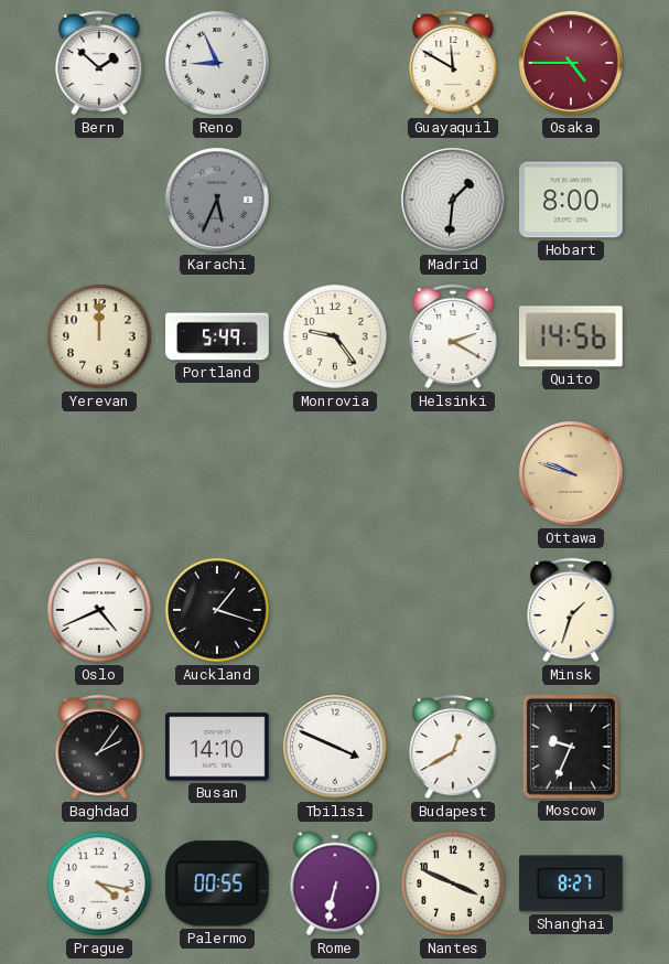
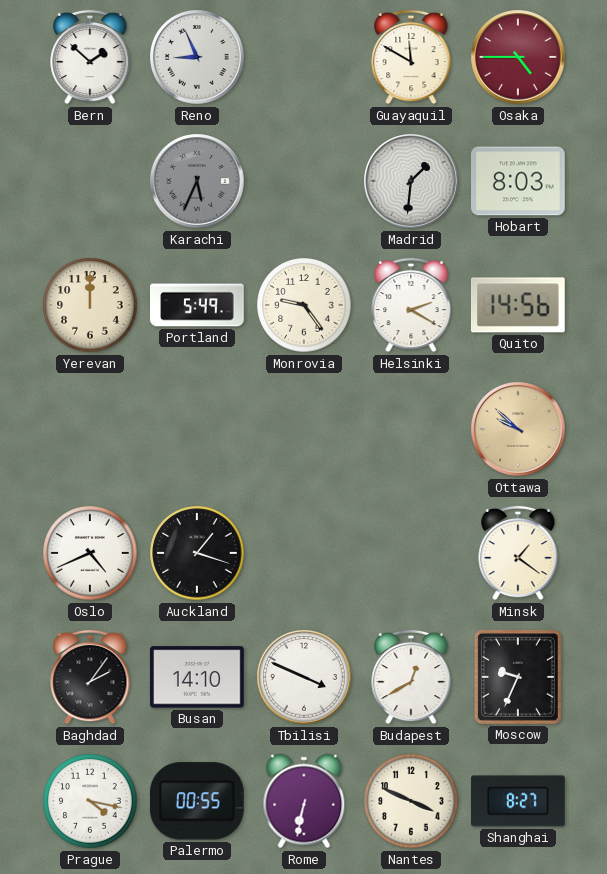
Hobart: 8:00 -> 8:03 (519, 181)
Ottawa: 9:48 -> 9:52 (518, 429)
Minsk: 1:33 -> 1:21 (518, 553)
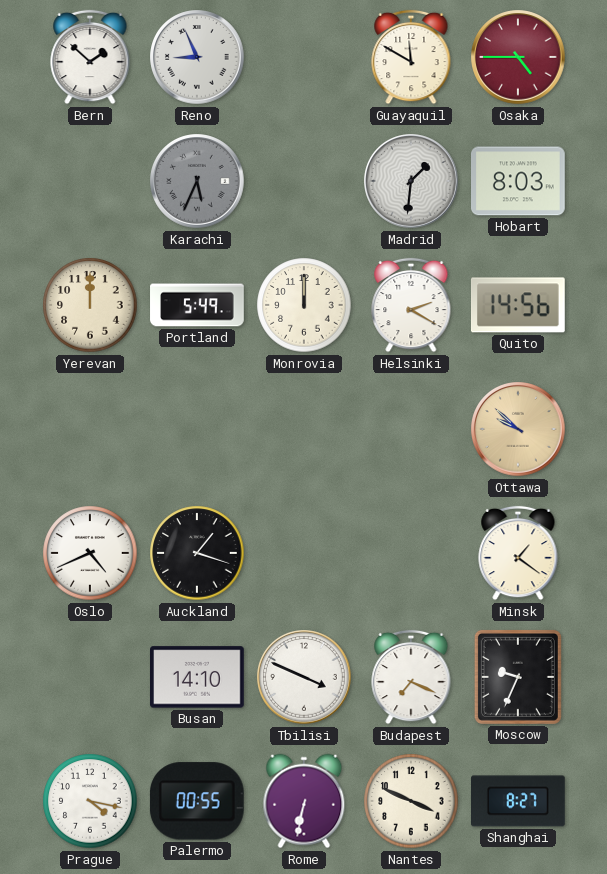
Monrovia: 9:24 -> 12:00 (304, 305)
Baghdad: 2:06 -> none (90, 677)
Budapest: 12:40 -> 7:19 (411, 677)
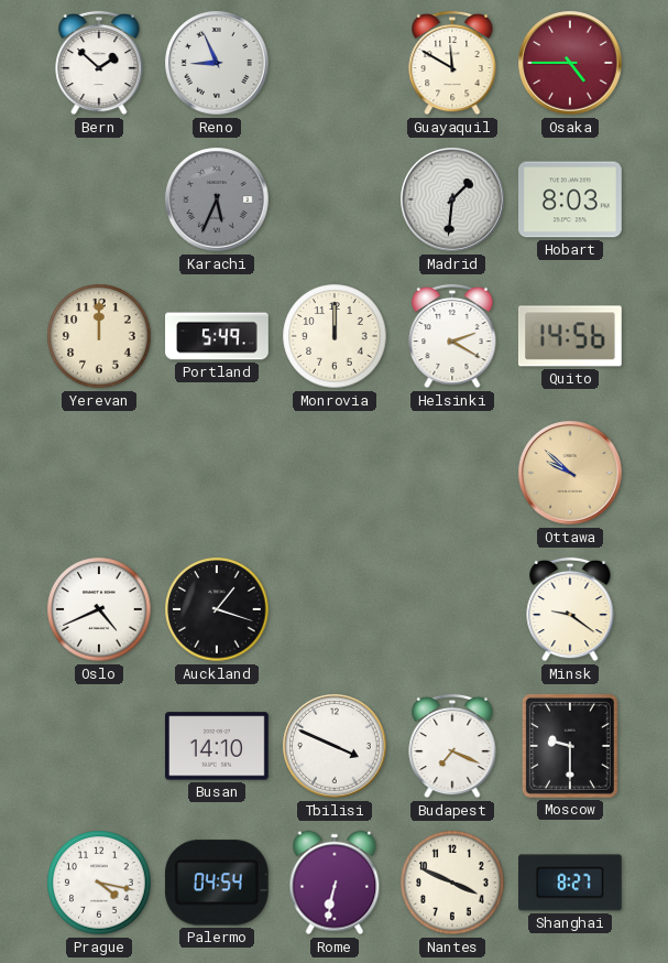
Minsk: 1:21 -> 9:21 (570, 609)
Moscow: 9:34 -> 9:30 (570, 746)
Palermo: 00:55 -> 04:54 (217, 883)
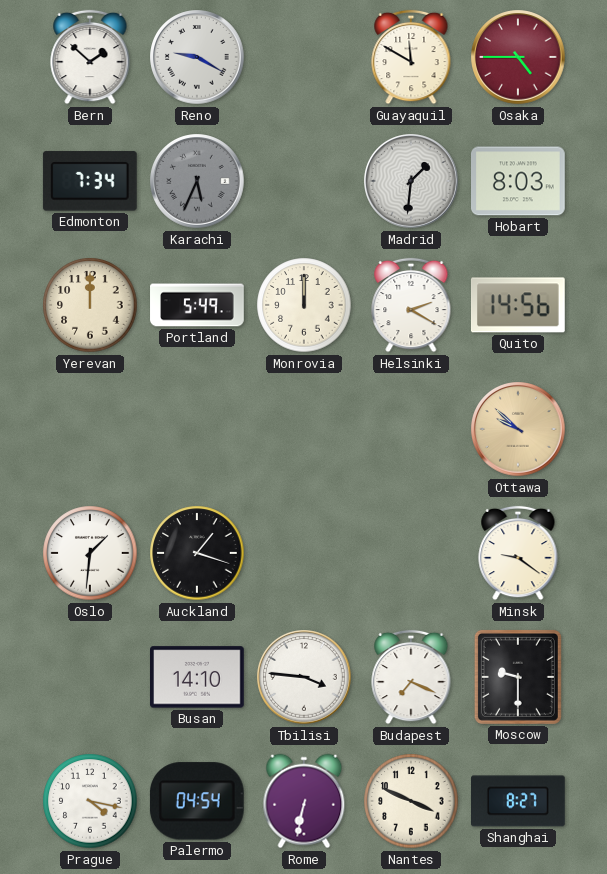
Reno: 8:56 -> 9:20 (197, 57)
Edmonton: none -> 7:34 (90, 181)
Oslo: 4:41 -> 1:31 (90, 553)
Tbilisi: 3:49 -> 3:46 (304, 677)
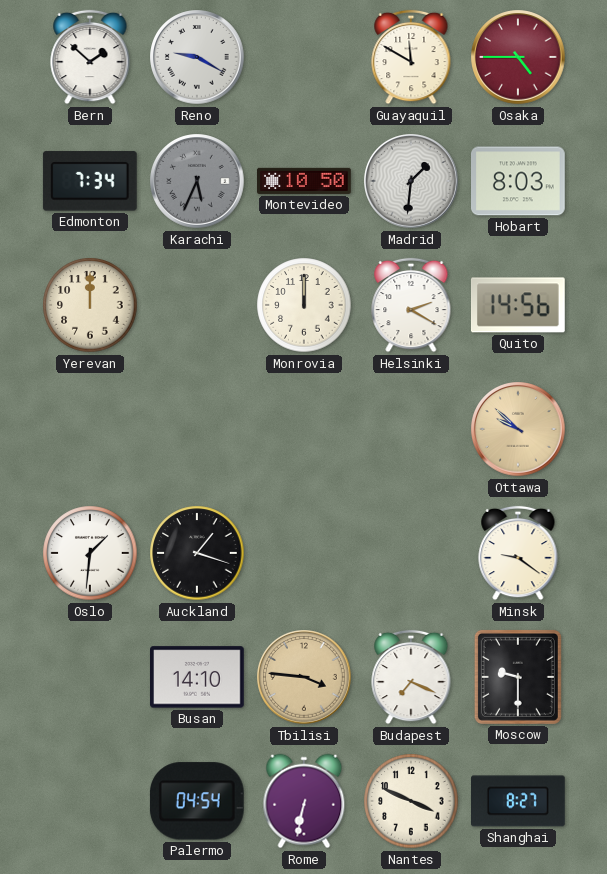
Montevideo: none -> 10:50 (305, 181)
Portland: 5:49 -> none (197, 305)
Tbilisi dial: white -> champagne (304, 677)
Prague: 4:17 -> none (90, 801)
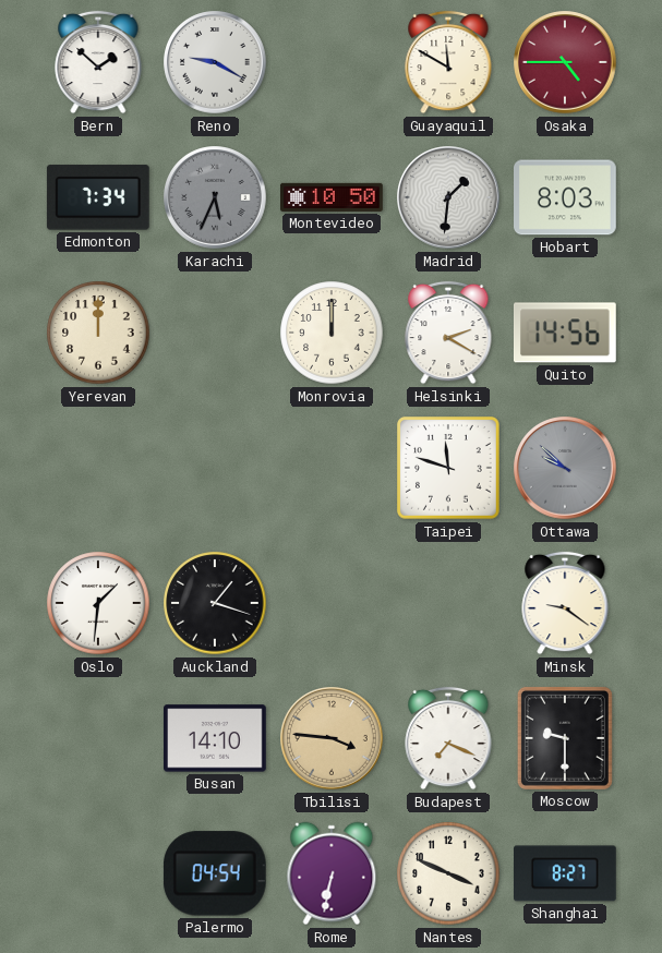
Taipei: none -> 11:48 (449, 469)
Ottawa dial: champagne -> grey (565, 468)
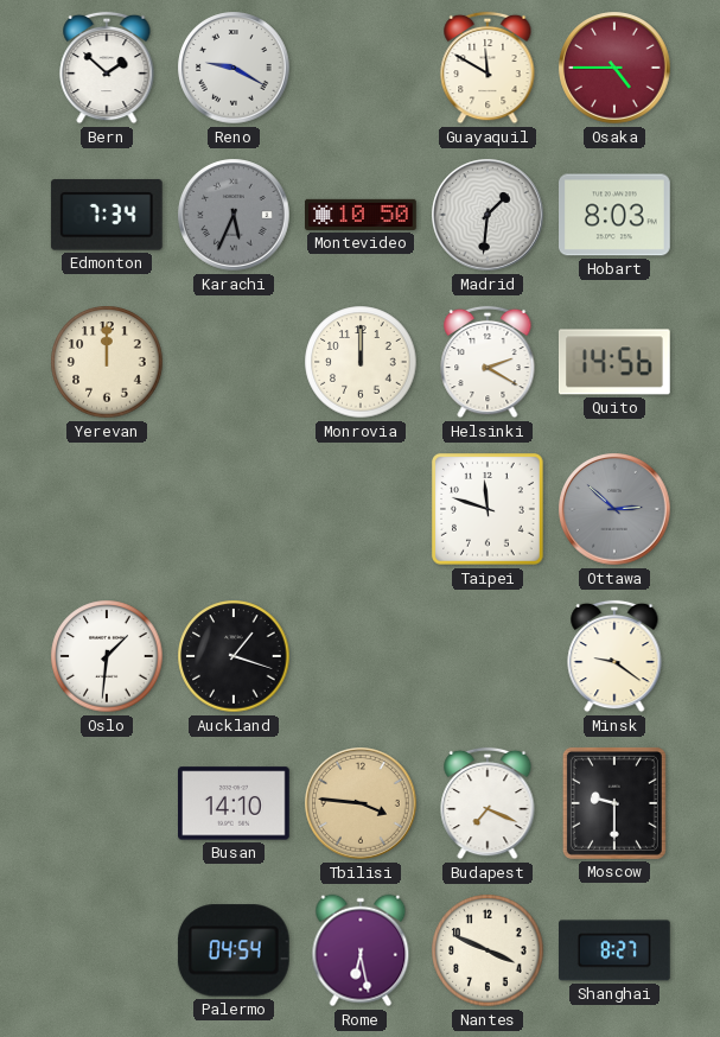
Ottawa: 9:52 -> 2:52 (614, 509)
Rome: 6:32 -> 6:28 (361, 950)
